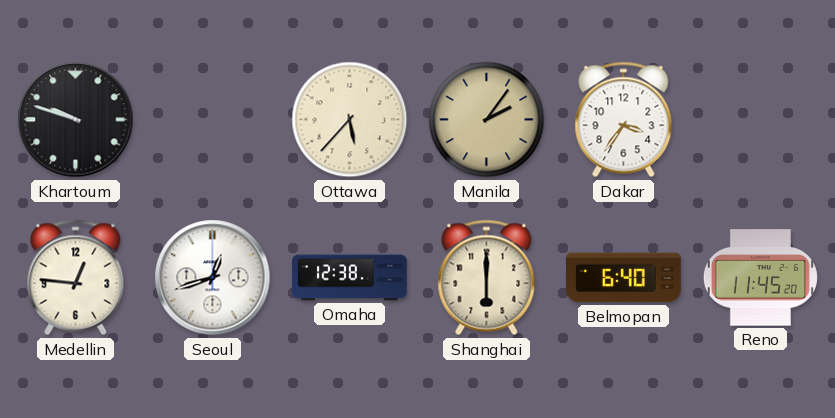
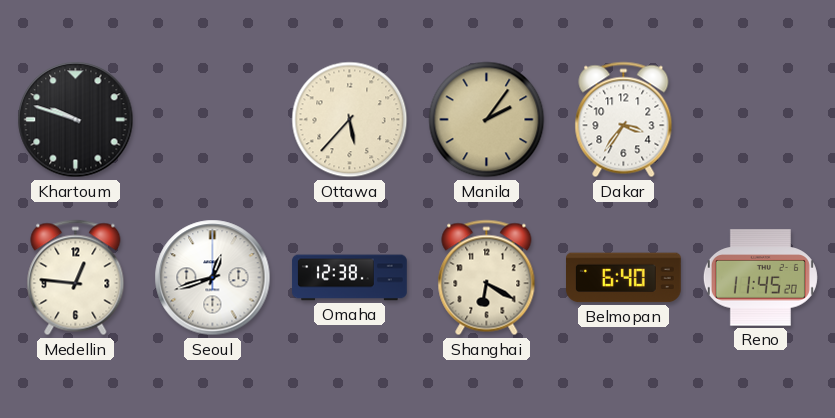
Shanghai: 6:00 -> 6:20 (487, 278)
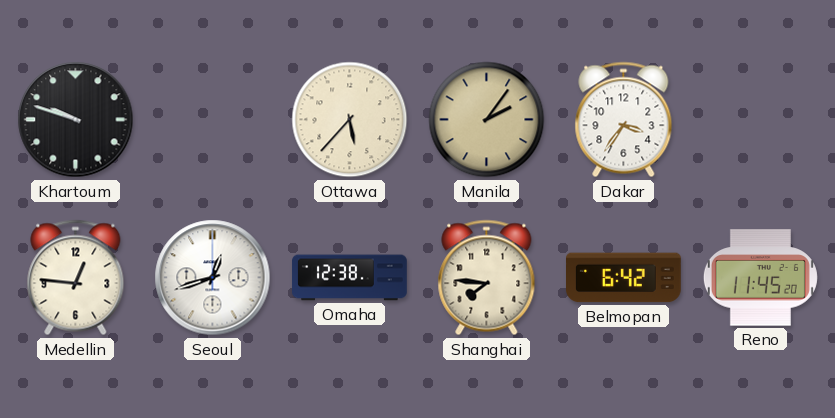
Shanghai: 6:20 -> 7:46 (487, 278)
Belmopan: 6:40 -> 6:42 (624, 278)
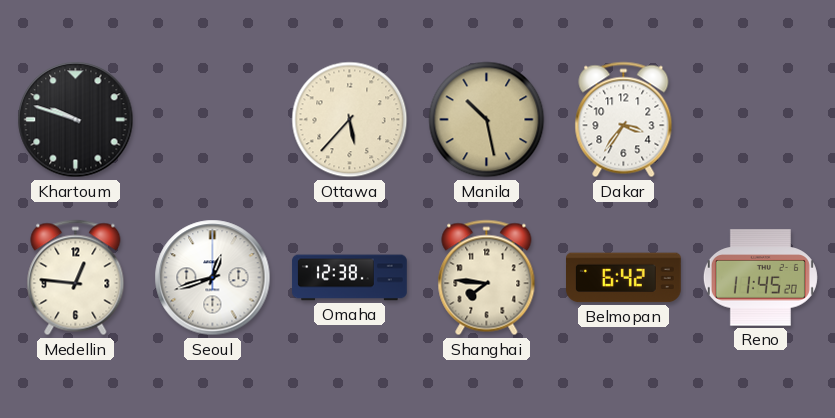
Manila: 2:06 -> 10:28 (487, 120)
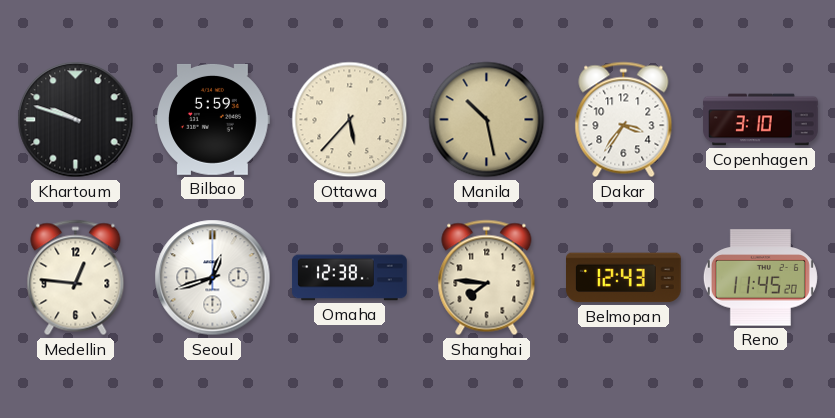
Bilbao: none -> 5:59 (213, 119)
Copenhagen: none -> 3:10 (761, 120)
Belmopan: 6:42 -> 12:43 (624, 278)
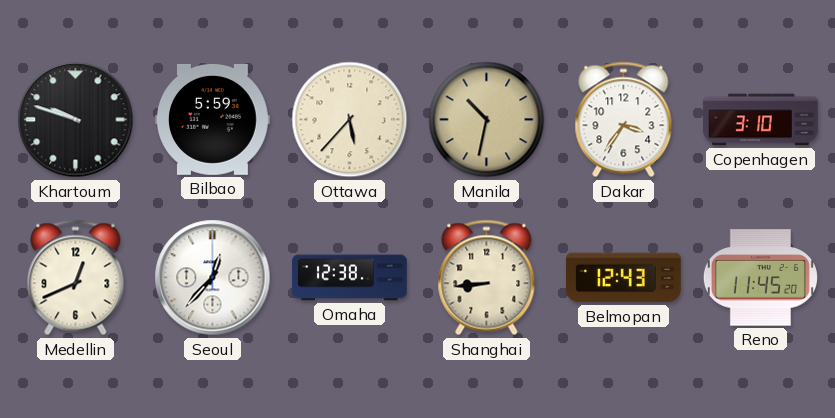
Manila: 10:28 -> 10:32 (487, 120)
Medellin: 12:46 -> 12:41 (76, 278)
Seoul: 12:42 -> 12:37 (213, 278)
Shanghai: 7:46 -> 8:44 (487, 278)
